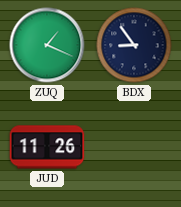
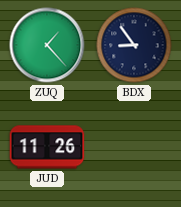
ZUQ: 1:19 -> 1:23 (47, 45)
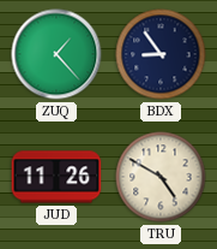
TRU: none -> 4:50 (161, 177)
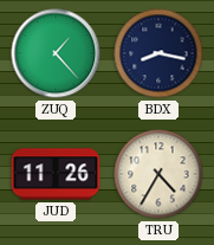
BDX: 8:54 -> 8:17 (158, 53)
TRU: 4:50 -> 4:35 (158, 174)
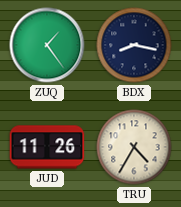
ZUQ: 1:23 -> 1:24 (47, 45)
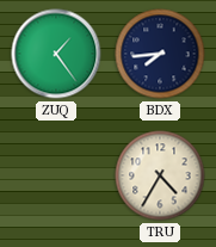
BDX: 8:17 -> 7:44 (160, 54)
JUD: 11:26 -> none (47, 147)
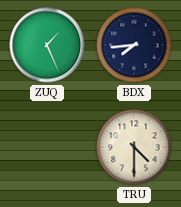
ZUQ: 1:24 -> 1:26 (47, 45)
TRU: 4:35 -> 4:30 (134, 147)
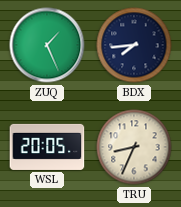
WSL: none -> 20:05 (47, 147)
TRU: 4:30 -> 8:34 (134, 147)
